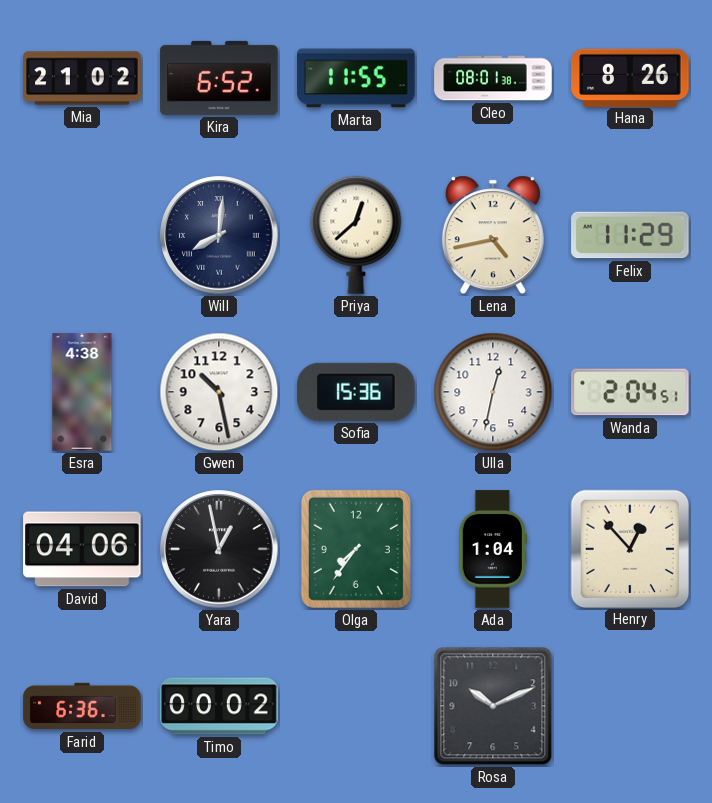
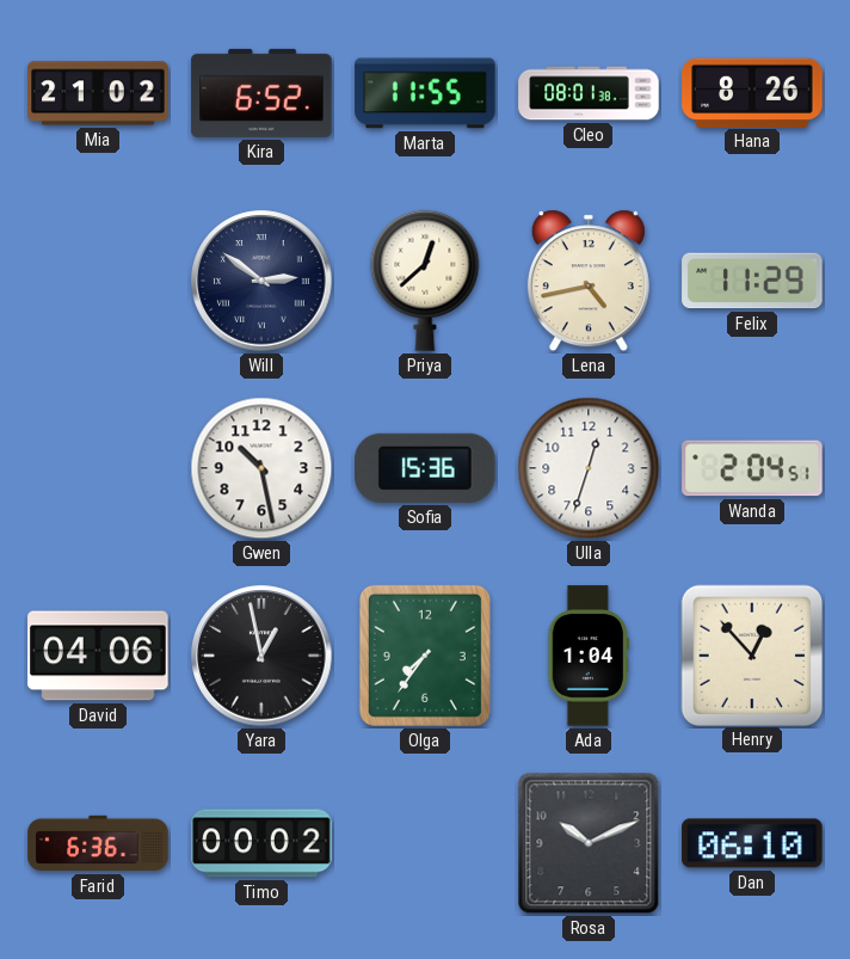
Will: 8:01 -> 2:51 (261, 281)
Esra: 4:38 -> none (82, 392)
Ulla: 12:32 -> 12:33 (589, 468)
Dan: none -> 06:10 (752, 843)
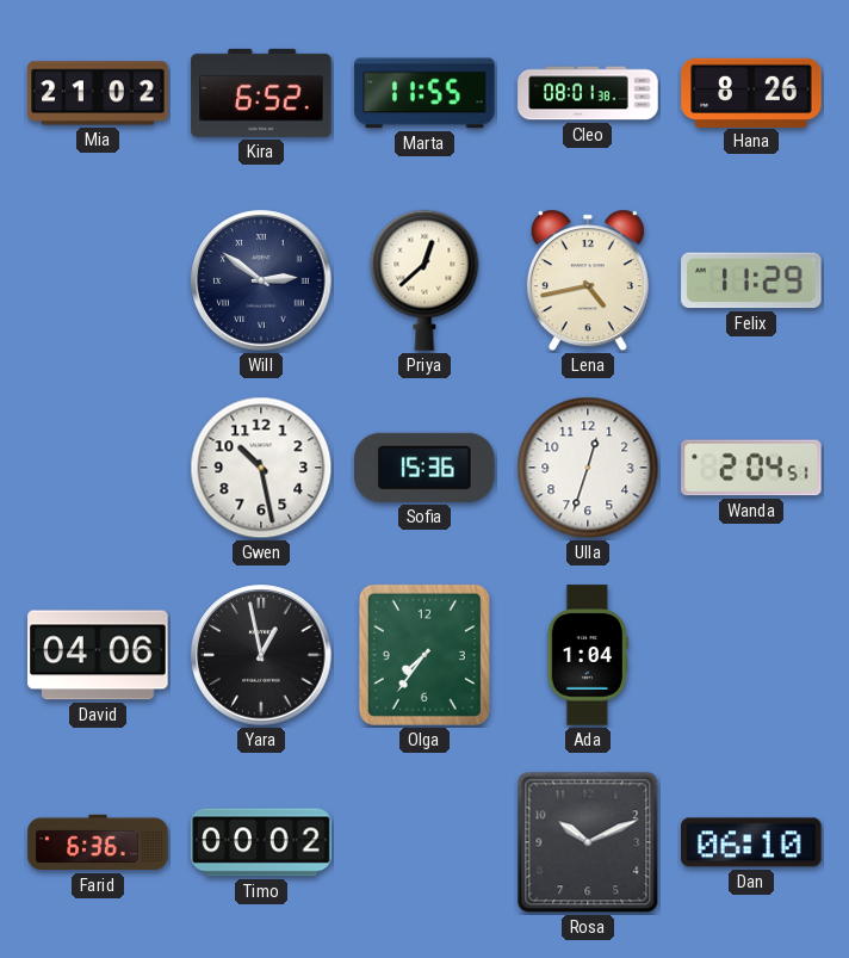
Henry: 12:53 -> none (751, 654)
